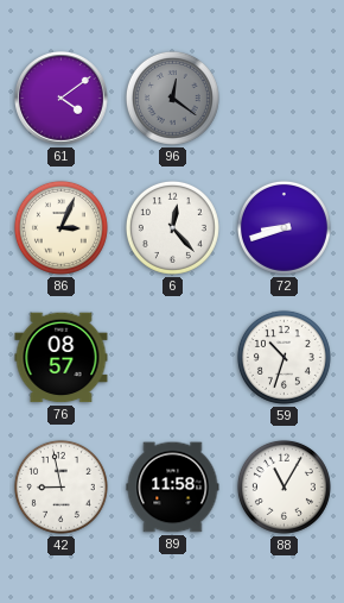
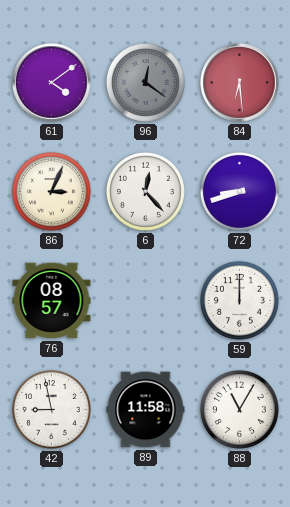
84: none -> 6:29 (240, 83)
59: 10:33 -> 12:00 (239, 300)
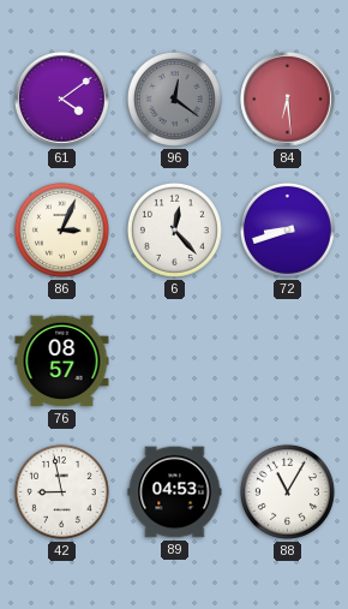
59: 12:00 -> none (239, 300)
89: 11:58 -> 04:53 (175, 492)
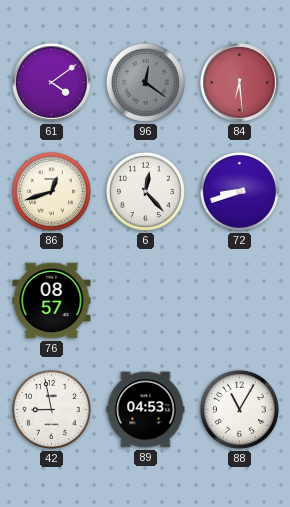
86: 3:04 -> 12:42 (51, 191)
